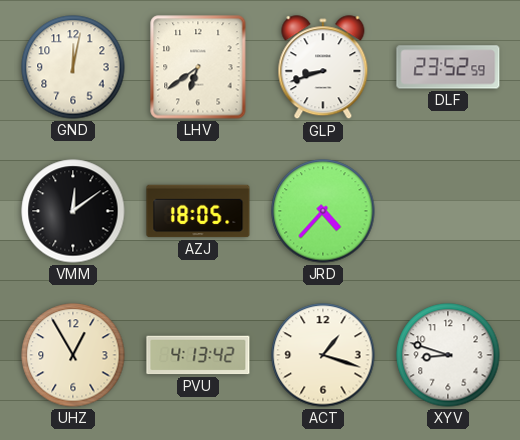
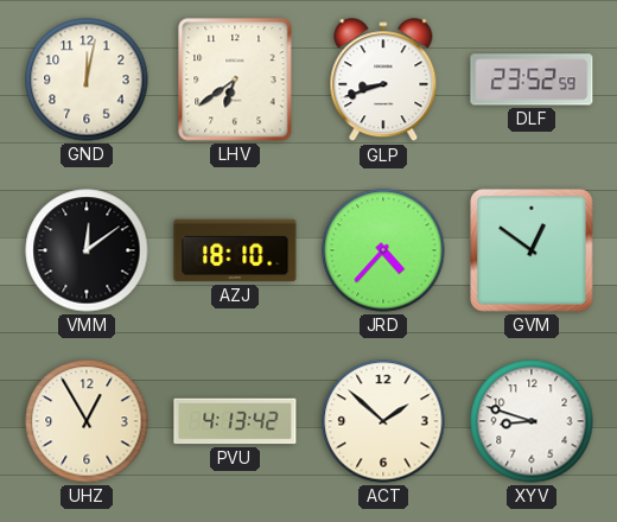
AZJ: 18:05 -> 18:10 (235, 250)
GVM: none -> 12:51 (533, 252)
ACT: 1:18 -> 1:52 (383, 421)
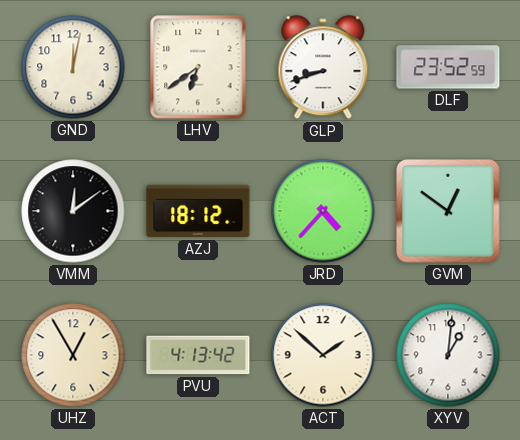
AZJ: 18:10 -> 18:12 (198, 211)
XYV: 8:48 -> 1:01 (448, 355)
